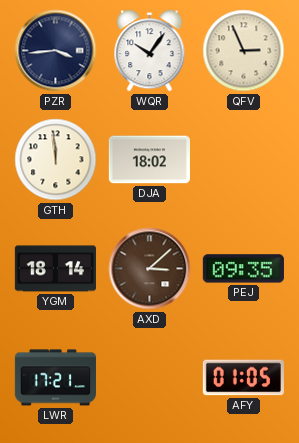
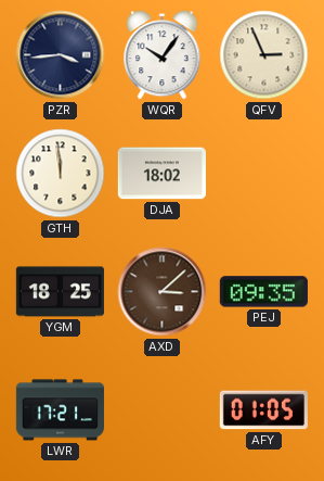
YGM: 18:14 -> 18:25 (60, 292)
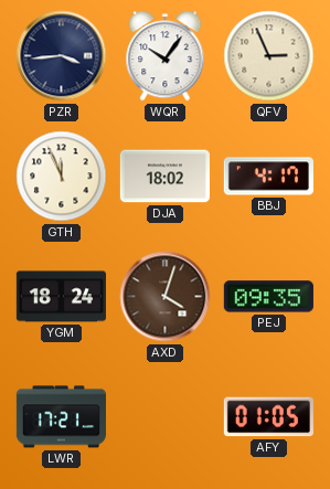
GTH: 11:59 -> 11:56 (62, 177)
BBJ: none -> 4:17 (268, 177)
YGM: 18:25 -> 18:24 (61, 297)
AXD: 3:08 -> 4:03 (166, 297)
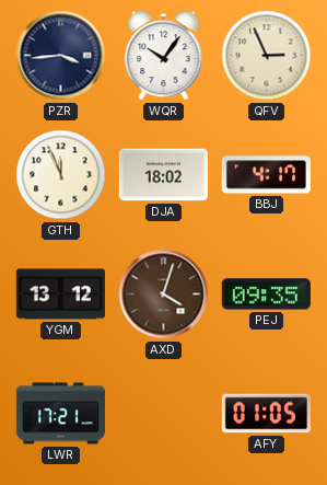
YGM: 18:24 -> 13:12 (60, 295)
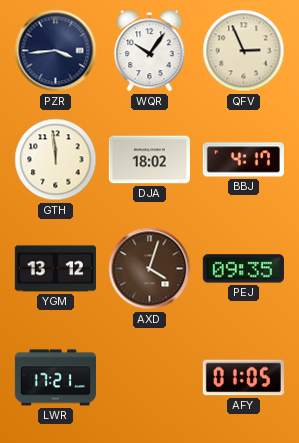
GTH: 11:56 -> 11:59 (56, 160)
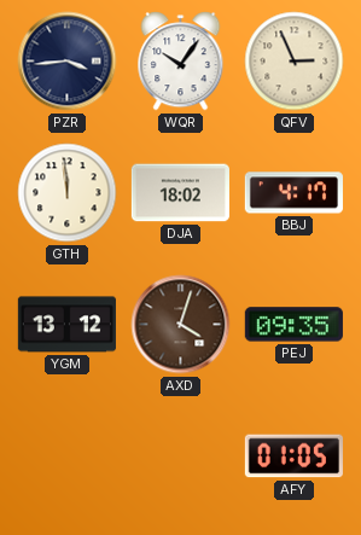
LWR: 17:21 -> none (55, 378)
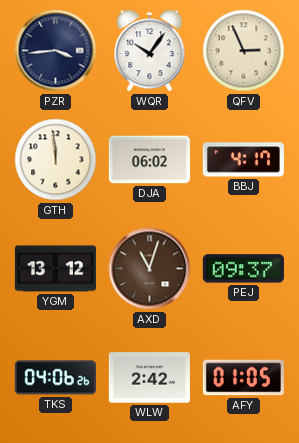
DJA: 18:02 -> 06:02 (149, 160)
AXD: 4:03 -> 11:03 (150, 269)
PEJ: 09:35 -> 09:37 (243, 269)
TKS: none -> 04:06 (55, 378)
WLW: none -> 2:42 (149, 378)
